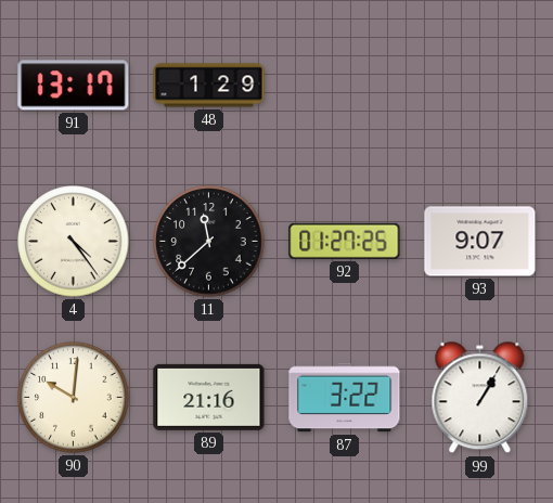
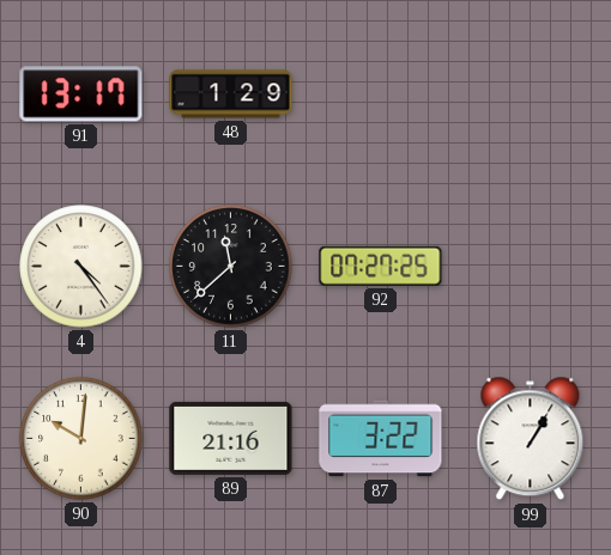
92: 01:27 -> 07:27 (381, 266)
93: 9:07 -> none (480, 242)
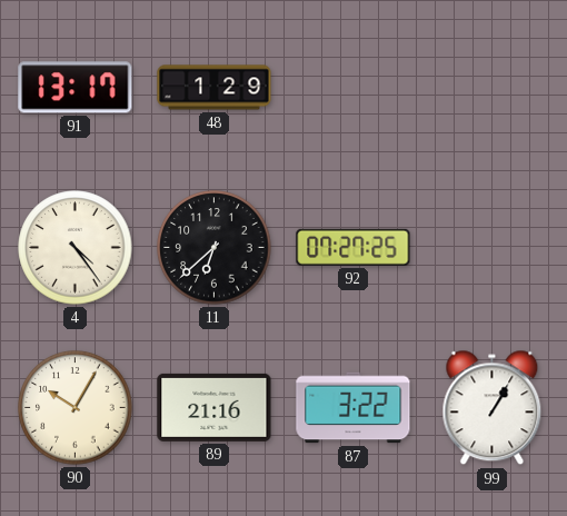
11: 11:38 -> 6:38 (215, 248)
90: 10:01 -> 10:05 (76, 408)
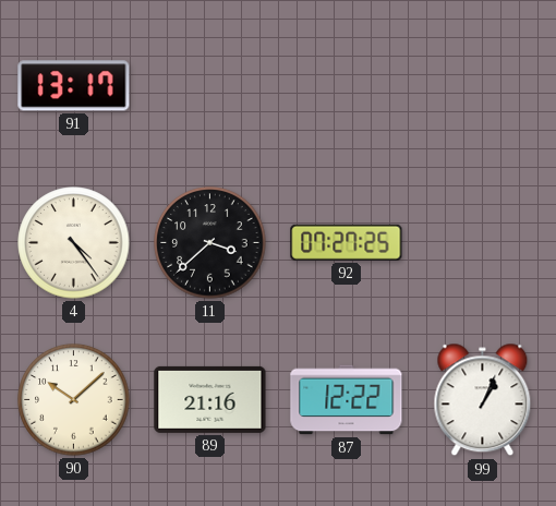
48: 1:29 -> none (215, 88)
11: 6:38 -> 3:38 (210, 243)
90: 10:05 -> 10:08 (74, 400)
87: 3:22 -> 12:22 (347, 400)
99: 1:05 -> 1:04 (483, 400)
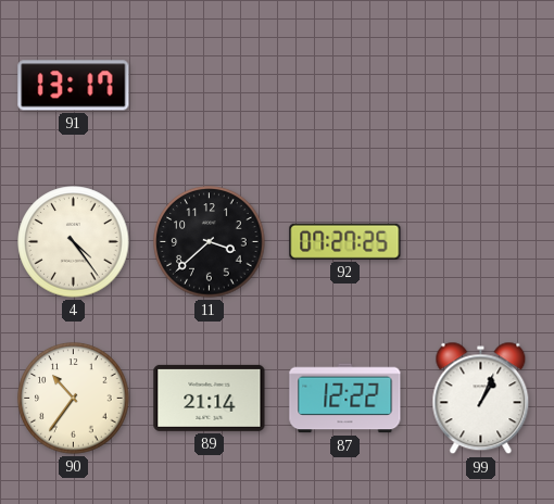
90: 10:08 -> 10:36 (74, 399)
89: 21:16 -> 21:14 (210, 398)
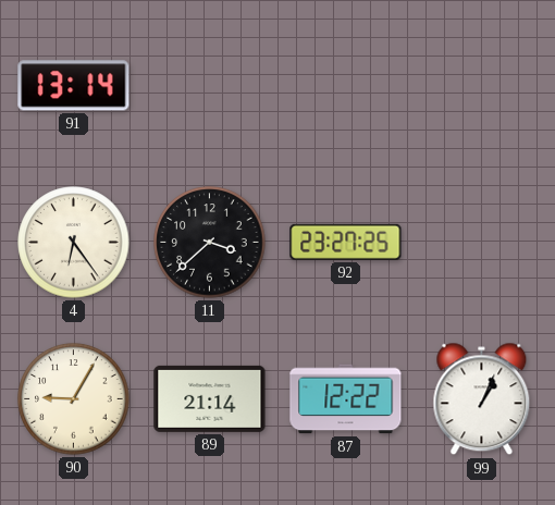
91: 13:17 -> 13:14 (74, 86)
4: 4:24 -> 6:24 (74, 243)
92: 07:27 -> 23:27 (346, 242)
90: 10:36 -> 9:05 (74, 399)
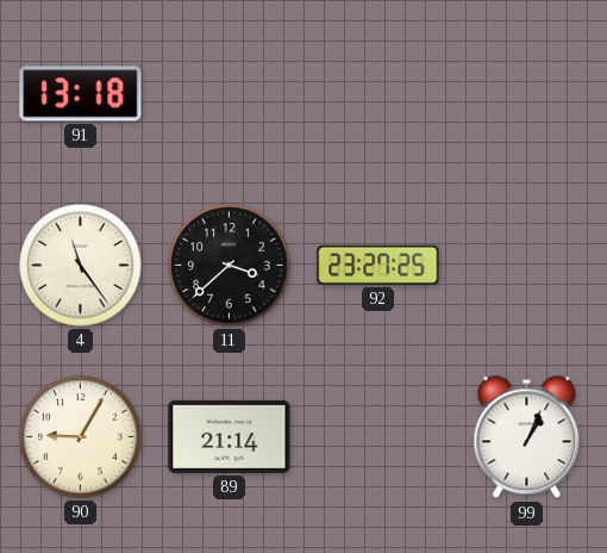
91: 13:14 -> 13:18 (81, 94)
4: 6:24 -> 11:24 (81, 266)
87: 12:22 -> none (346, 399)
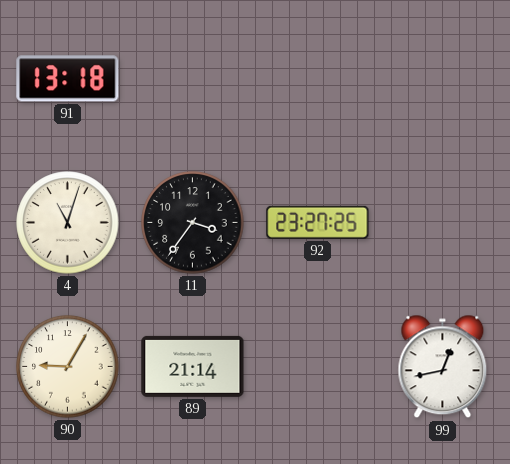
4: 11:24 -> 11:03 (68, 223)
11: 3:38 -> 3:36 (193, 223)
99: 1:04 -> 12:43 (443, 367)
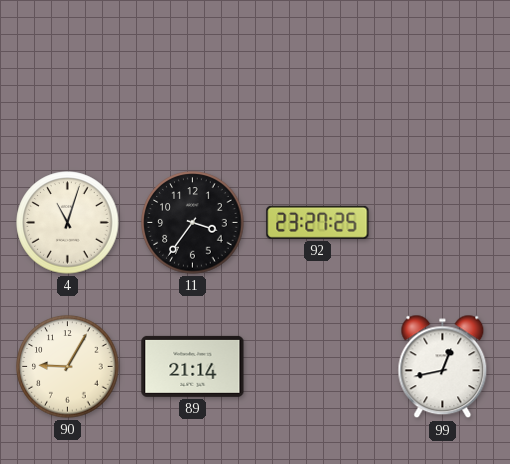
91: 13:18 -> none (68, 79)
